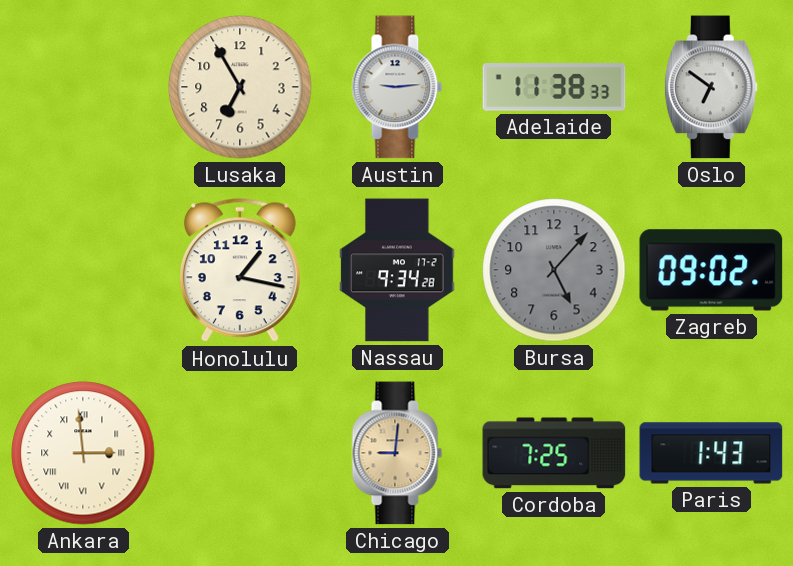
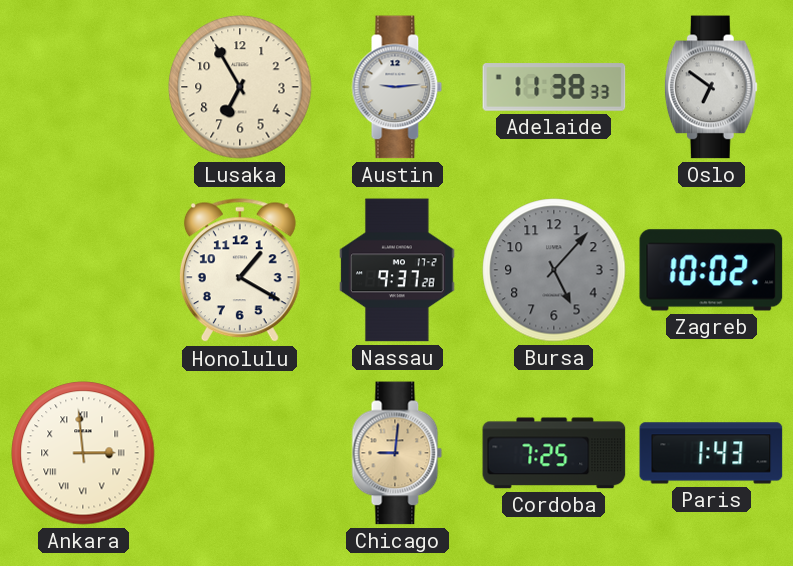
Honolulu: 1:17 -> 1:20 (240, 271)
Nassau: 9:34 -> 9:37 (397, 270)
Zagreb: 09:02 -> 10:02 (711, 270)
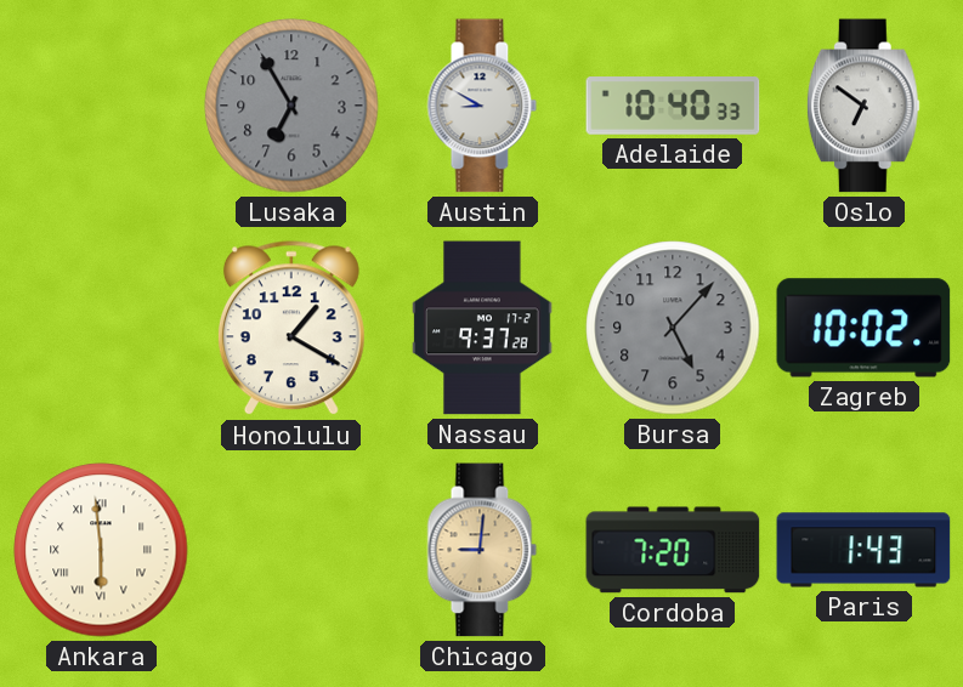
Lusaka dial: cream -> grey (291, 106)
Austin: 9:14 -> 8:50 (482, 106)
Adelaide: 11:38 -> 10:40 (673, 106)
Ankara: 2:59 -> 5:59 (101, 550)
Cordoba: 7:25 -> 7:20 (673, 550)
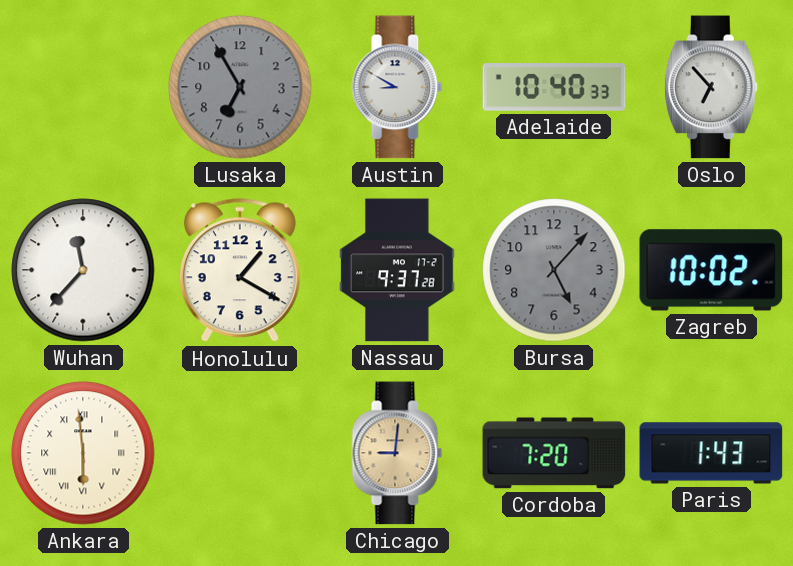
Oslo: 6:51 -> 6:53 (711, 87)
Wuhan: none -> 11:37 (83, 270)
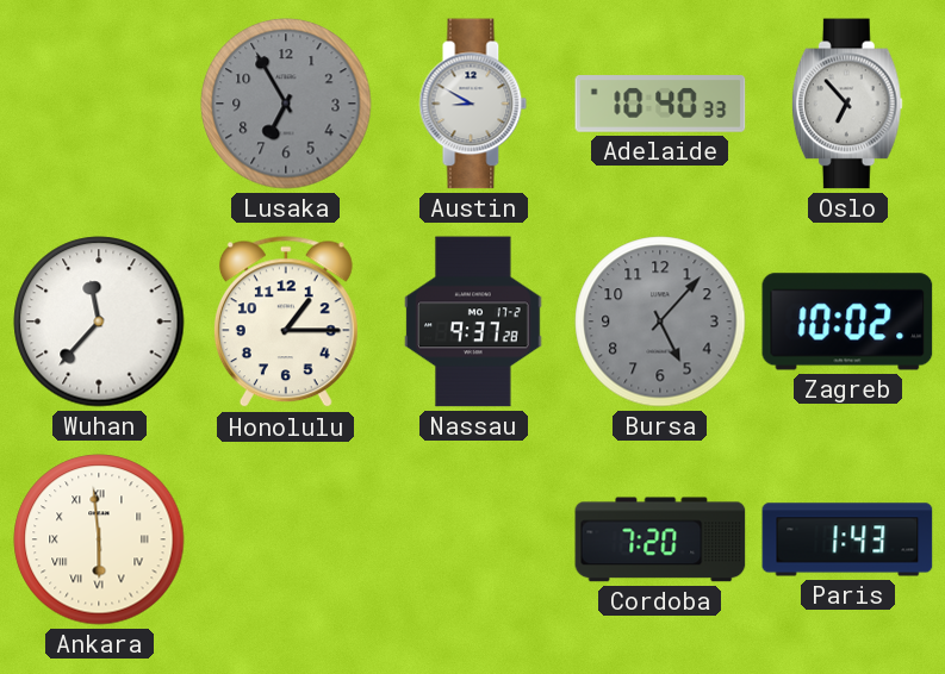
Honolulu: 1:20 -> 1:15 (286, 323)
Chicago: 9:01 -> none (397, 453)
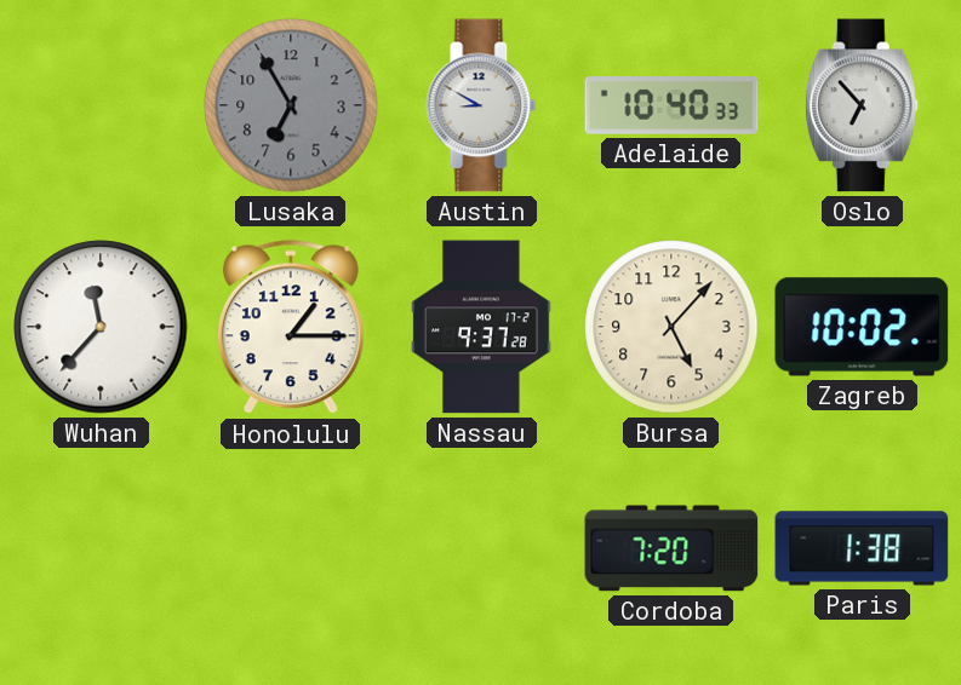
Bursa dial: grey -> cream (671, 327)
Ankara: 5:59 -> none (99, 539)
Paris: 1:43 -> 1:38 (862, 548)
